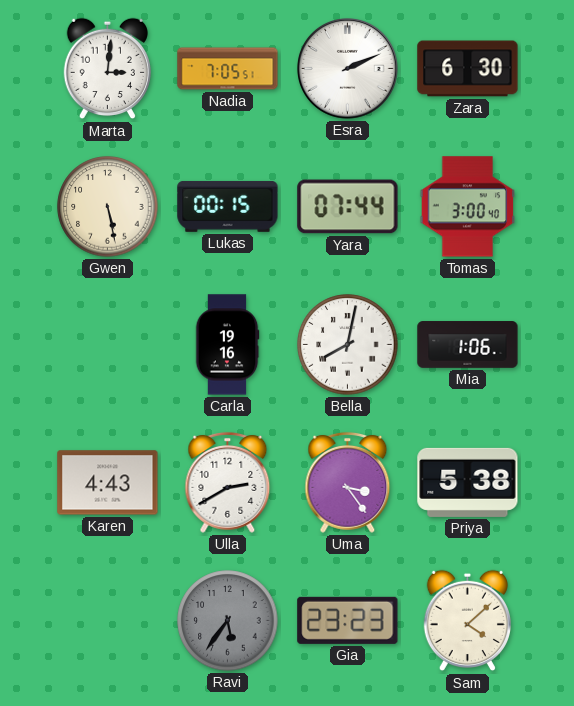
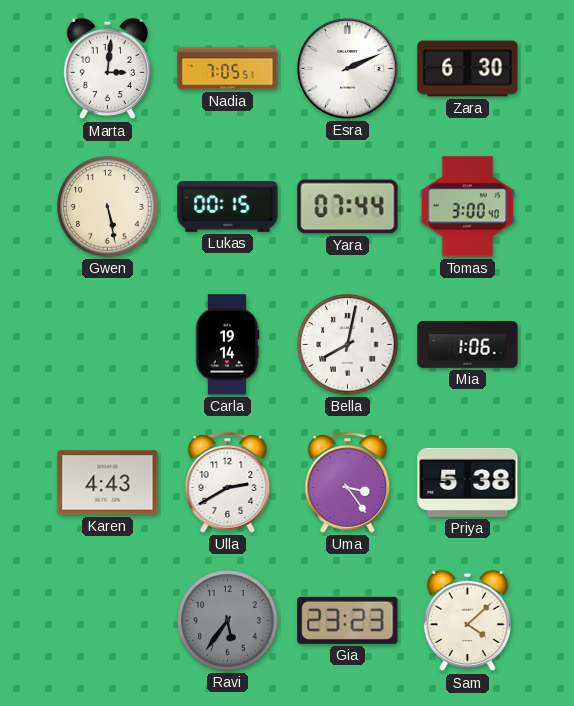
Carla: 19:16 -> 19:14 (227, 345)
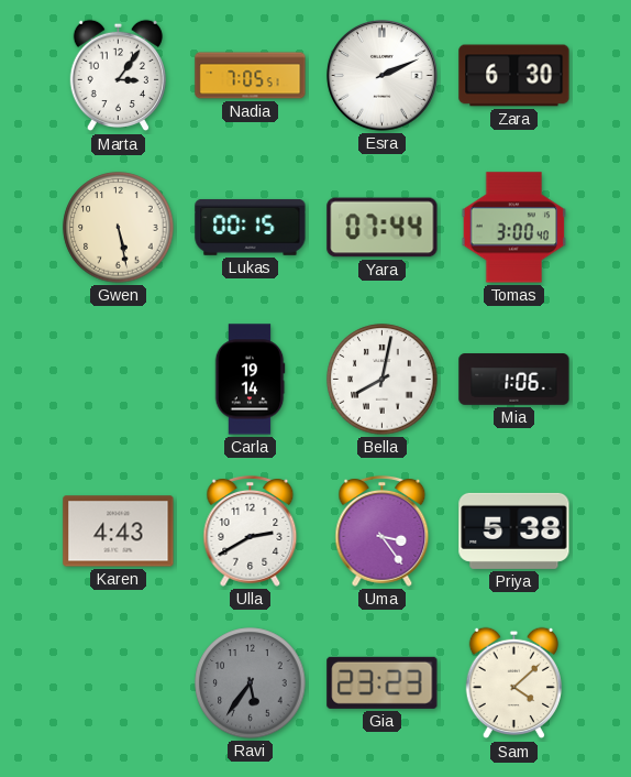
Marta: 3:01 -> 3:06 (118, 76)
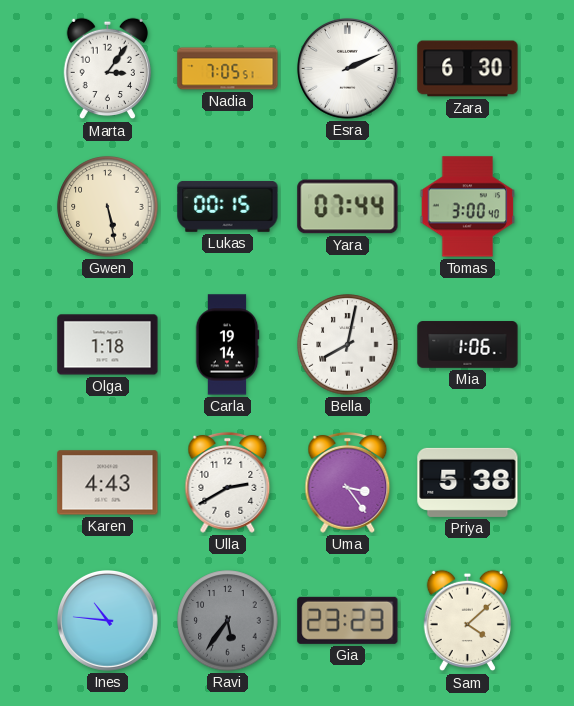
Olga: none -> 1:18 (108, 345)
Ines: none -> 10:46 (108, 621)
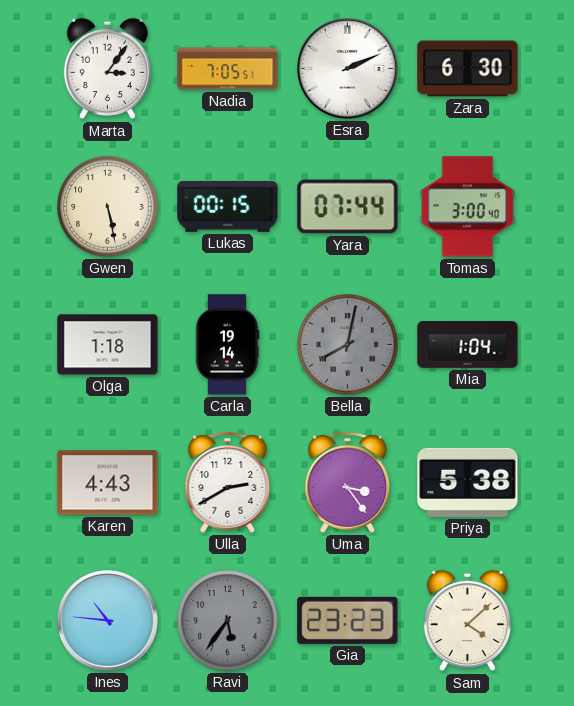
Bella dial: white -> grey (348, 345)
Mia: 1:06 -> 1:04 (468, 345)
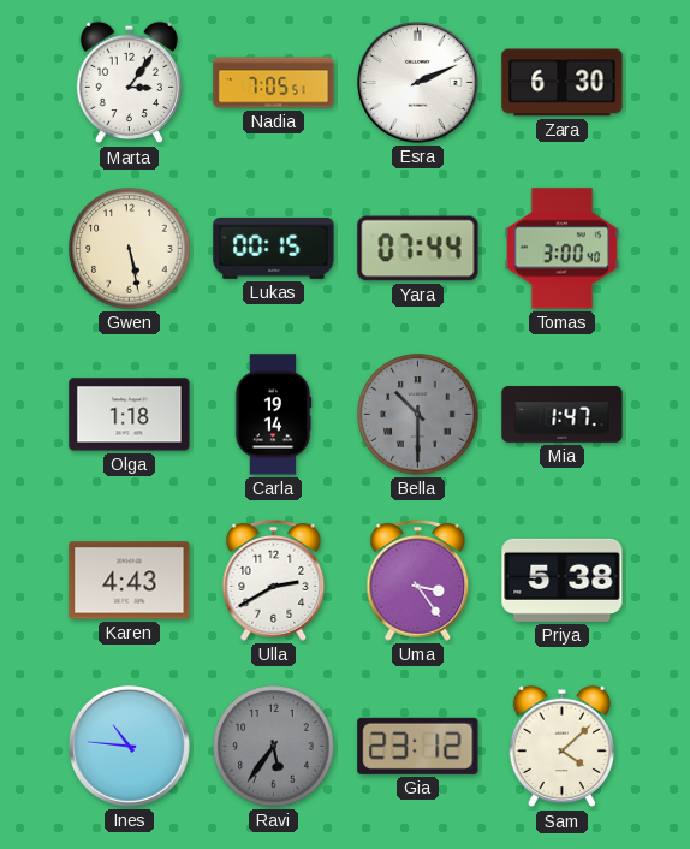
Bella: 8:02 -> 10:30 (418, 415)
Mia: 1:04 -> 1:47 (563, 415)
Gia: 23:23 -> 23:12 (418, 746)
